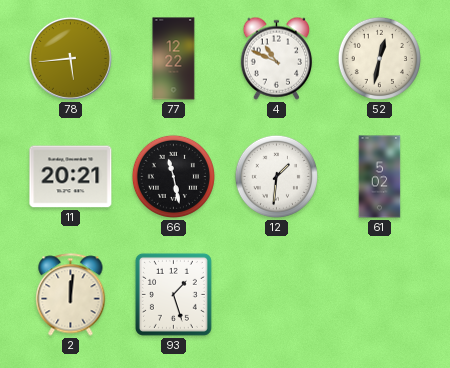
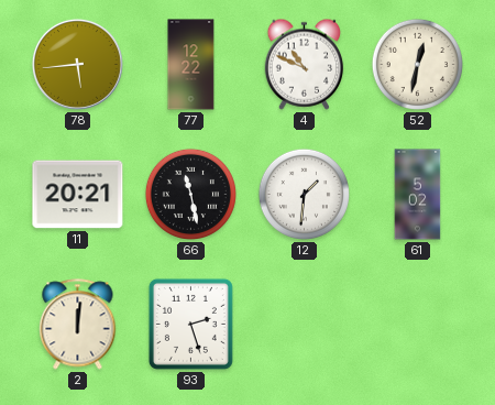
93: 1:27 -> 2:27 (190, 324)
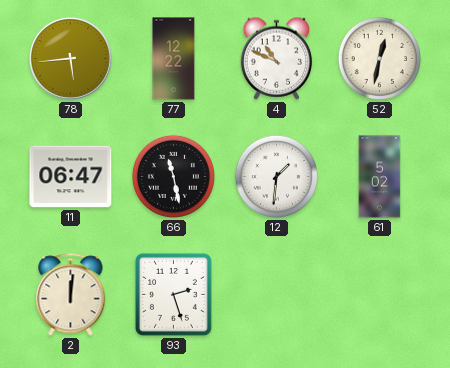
11: 20:21 -> 06:47 (71, 177)
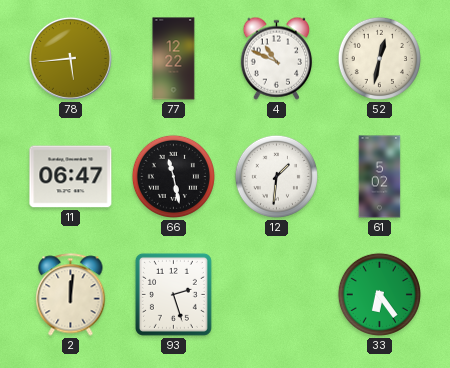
33: none -> 6:24 (379, 294)
